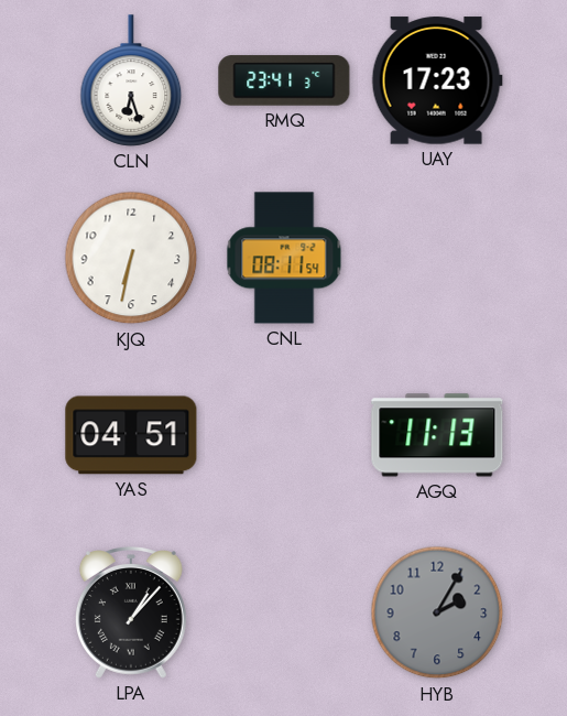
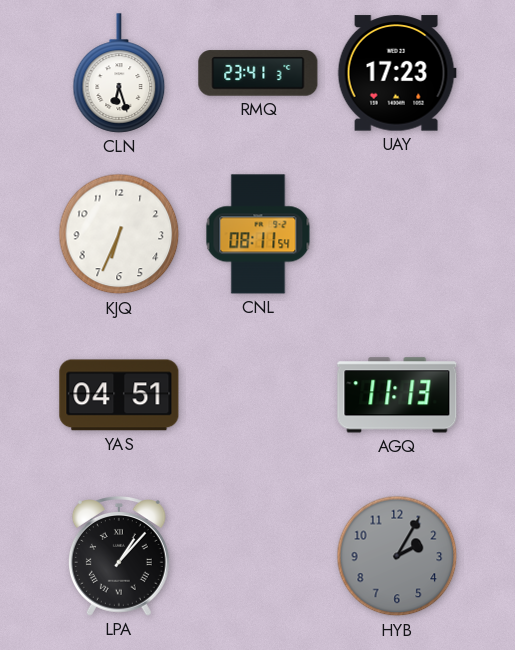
KJQ: 6:32 -> 6:34 (119, 234)
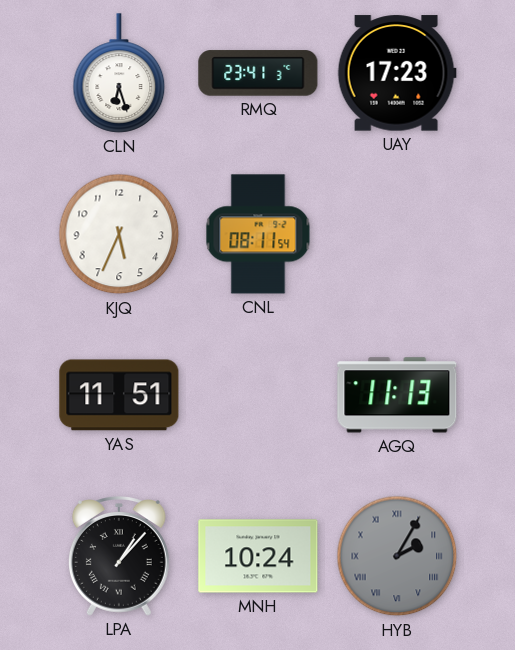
KJQ: 6:34 -> 5:34 (119, 234)
YAS: 04:51 -> 11:51 (119, 395)
MNH: none -> 10:24 (258, 556)
HYB numerals: Arabic -> Roman (397, 556)
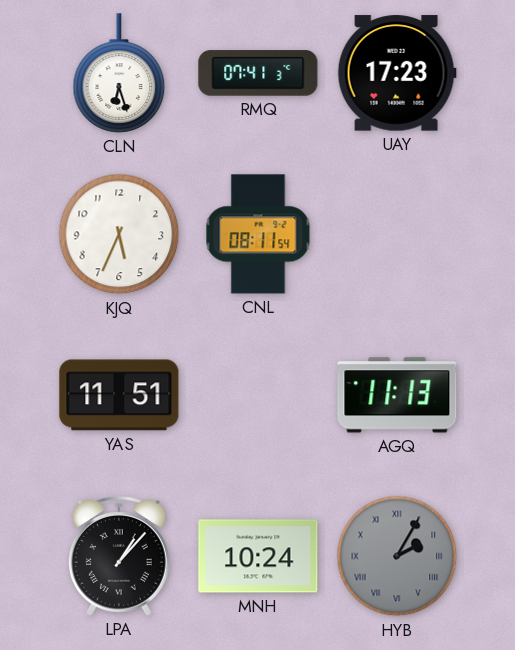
RMQ: 23:41 -> 07:41 (258, 73)
